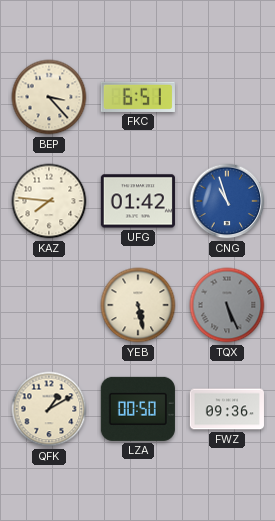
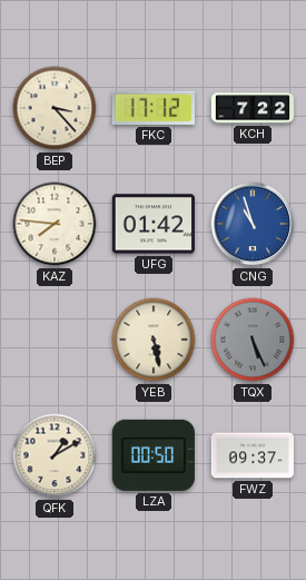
FKC: 6:51 -> 17:12 (154, 108)
KCH: none -> 7:22 (251, 108)
FWZ: 09:36 -> 09:37 (251, 455)
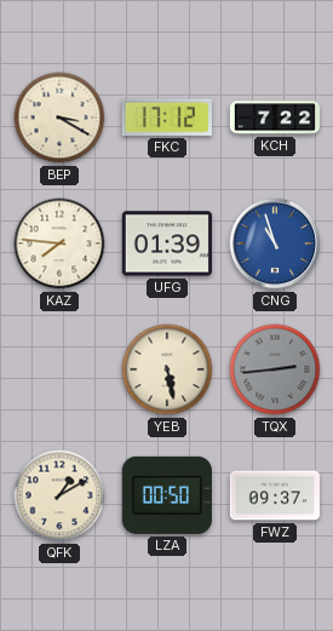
BEP: 3:23 -> 3:20 (59, 117)
UFG: 01:42 -> 01:39 (167, 243)
TQX: 5:26 -> 2:44 (275, 369)
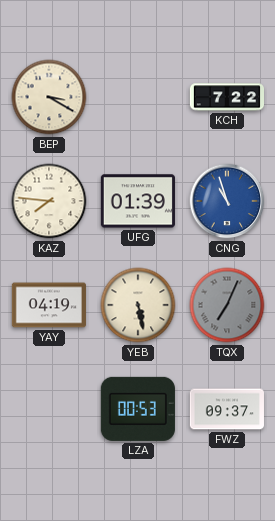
FKC: 17:12 -> none (167, 117)
YAY: none -> 04:19 (49, 305)
TQX: 2:44 -> 7:04 (227, 305)
QFK: 1:10 -> none (59, 495)
LZA: 00:50 -> 00:53 (138, 409)
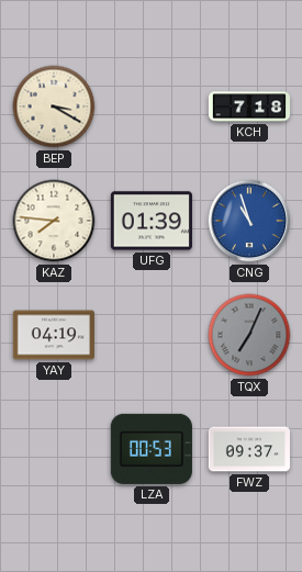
KCH: 7:22 -> 7:18 (248, 106)
YEB: 5:28 -> none (138, 305)
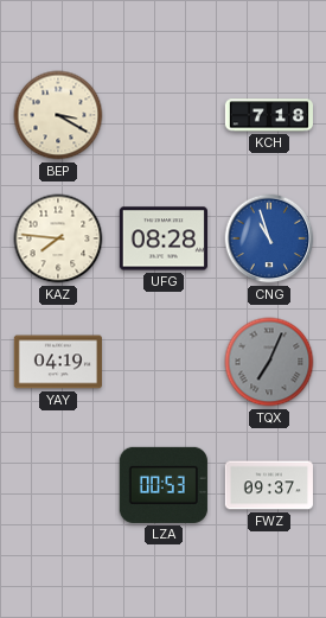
UFG: 01:39 -> 08:28 (164, 238)
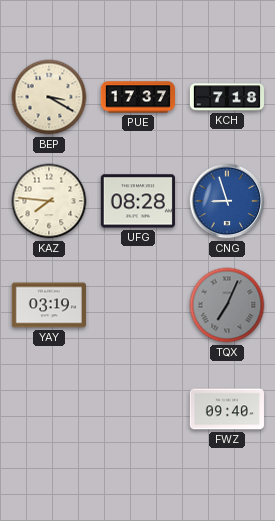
PUE: none -> 17:37 (137, 97)
CNG: 10:57 -> 8:57 (227, 201)
YAY: 04:19 -> 03:19 (49, 305)
LZA: 00:53 -> none (164, 485)
FWZ: 09:37 -> 09:40 (226, 409)
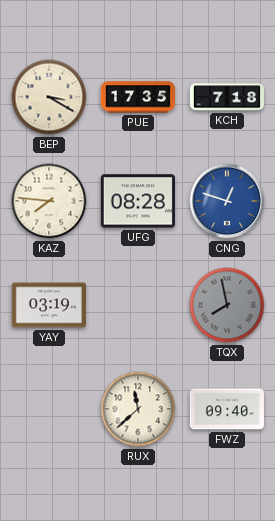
PUE: 17:37 -> 17:35 (137, 97)
CNG: 8:57 -> 12:48 (227, 201)
TQX: 7:04 -> 7:58 (227, 305)
RUX: none -> 11:38 (138, 409)
